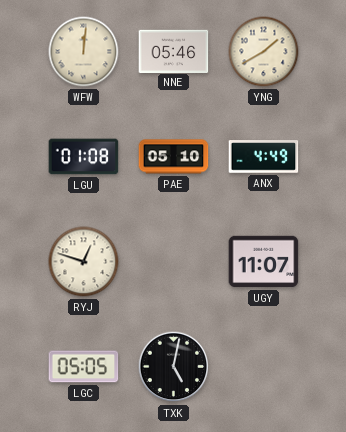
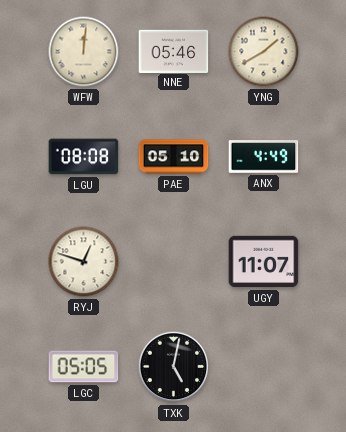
LGU: 01:08 -> 08:08 (84, 157)
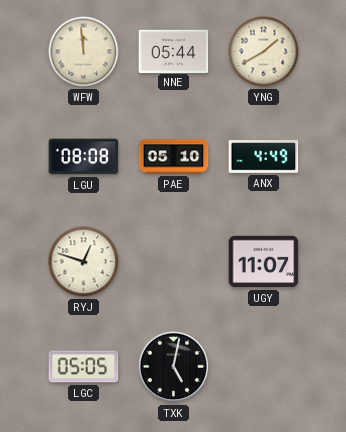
WFW: 12:01 -> 11:59 (84, 52)
NNE: 05:46 -> 05:44 (174, 51)
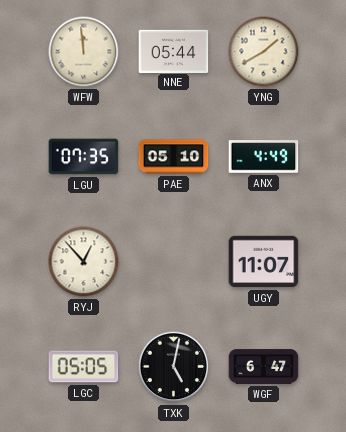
LGU: 08:08 -> 07:35 (84, 157)
RYJ: 12:48 -> 12:53 (84, 262)
WGF: none -> 6:47 (264, 367)
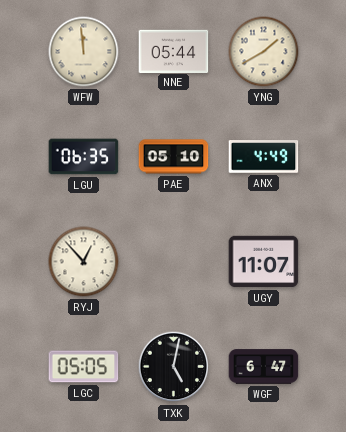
LGU: 07:35 -> 06:35 (84, 157)
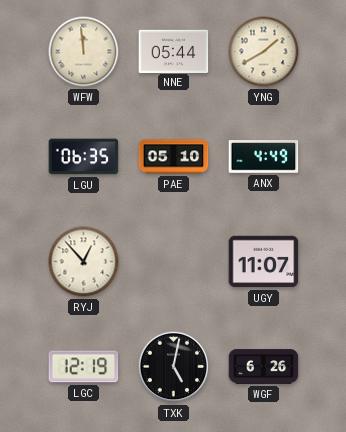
LGC: 05:05 -> 12:19 (84, 367)
WGF: 6:47 -> 6:26 (264, 367)
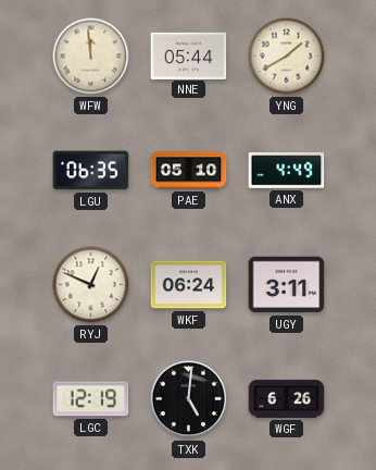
RYJ: 12:53 -> 12:49 (91, 285)
WKF: none -> 06:24 (189, 285)
UGY: 11:07 -> 3:11 (287, 285)
TXK: 5:02 -> 5:01 (189, 399)
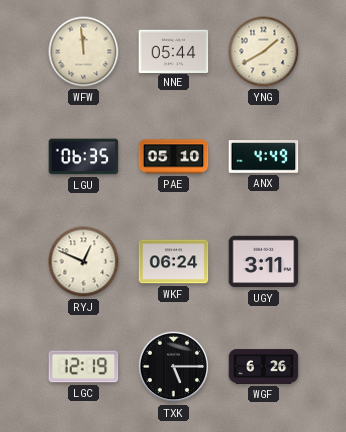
TXK: 5:01 -> 5:15 (174, 367)
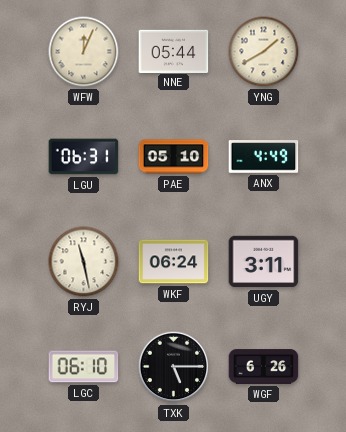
WFW: 11:59 -> 12:04 (84, 52)
LGU: 06:35 -> 06:31 (84, 157)
RYJ: 12:49 -> 11:28 (84, 262)
LGC: 12:19 -> 06:10 (84, 367)
